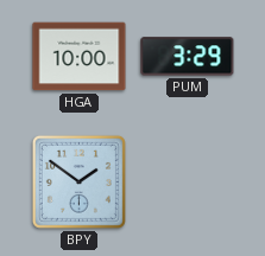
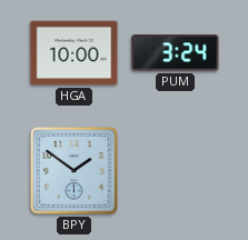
PUM: 3:29 -> 3:24 (176, 53)
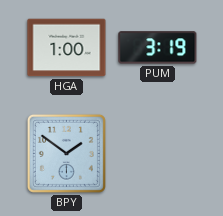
HGA: 10:00 -> 1:00 (67, 48)
PUM: 3:24 -> 3:19 (158, 48)
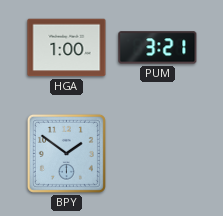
PUM: 3:19 -> 3:21 (158, 48)
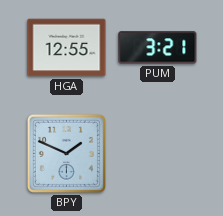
HGA: 1:00 -> 12:55 (67, 48)
BPY: 1:51 -> 1:49 (66, 153)
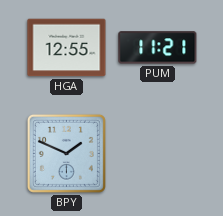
PUM: 3:21 -> 11:21 (158, 48)
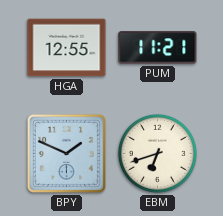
EBM: none -> 6:42 (157, 153)
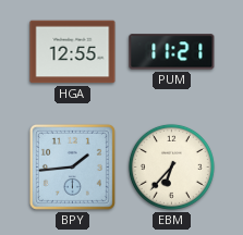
BPY: 1:49 -> 1:44 (72, 166)
EBM: 6:42 -> 6:37 (171, 166)
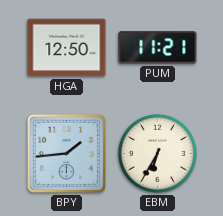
HGA: 12:55 -> 12:50 (67, 48)
EBM: 6:37 -> 6:35 (157, 153)
